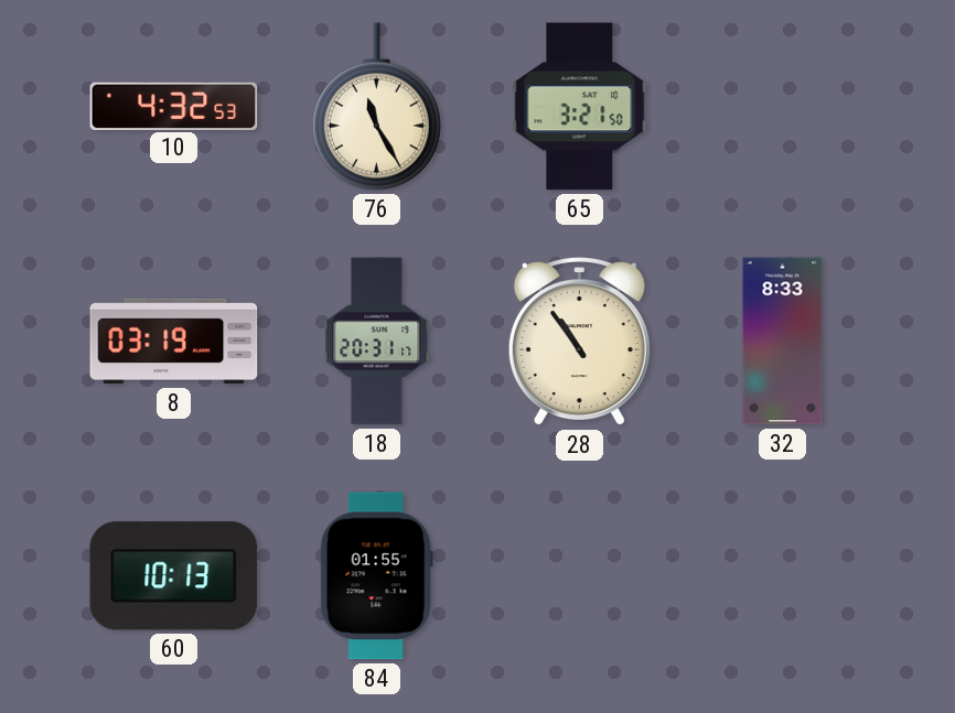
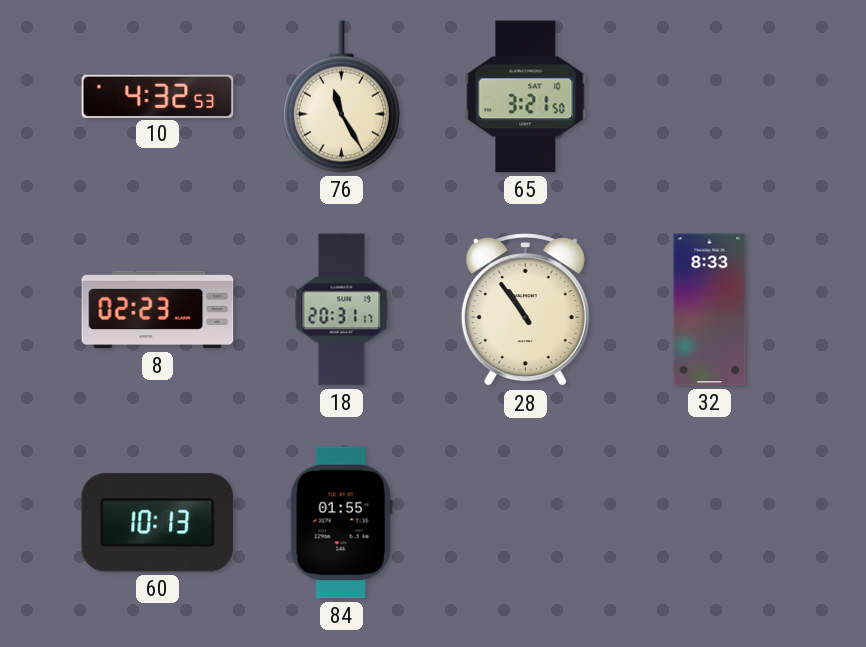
8: 03:19 -> 02:23 (158, 310)
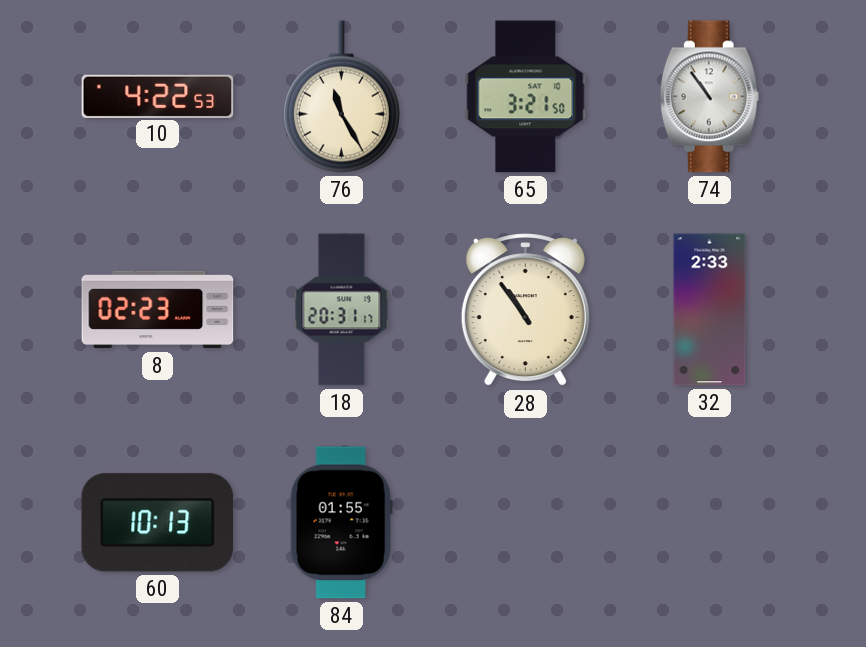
10: 4:32 -> 4:22 (158, 96)
74: none -> 10:54 (709, 97)
32: 8:33 -> 2:33 (710, 310)
